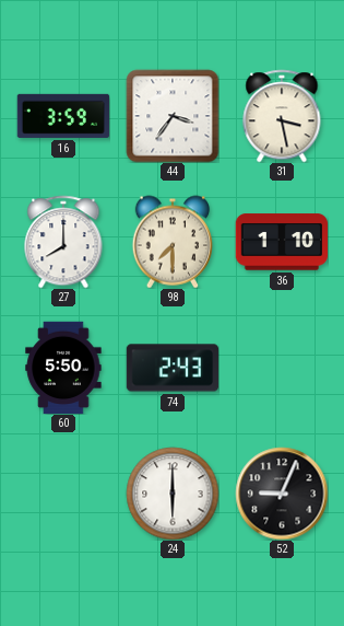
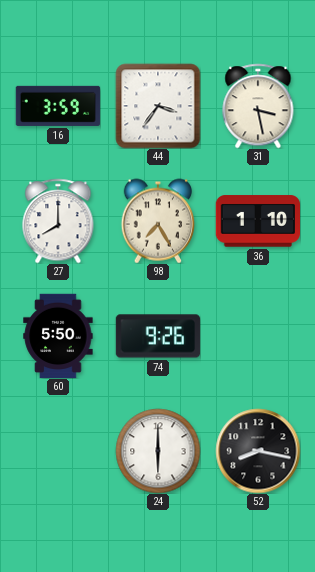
98: 7:30 -> 7:25 (157, 221)
74: 2:43 -> 9:26 (158, 336)
52: 9:04 -> 8:17 (258, 451)
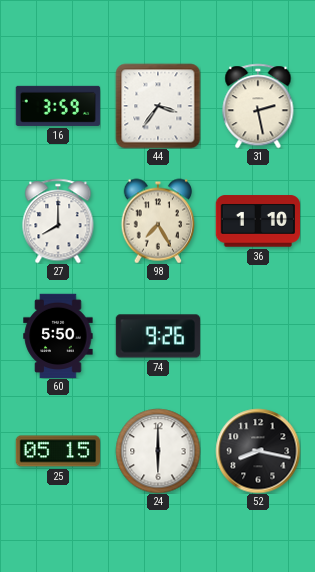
31: 3:28 -> 2:28 (258, 106)
25: none -> 05:15 (57, 451)
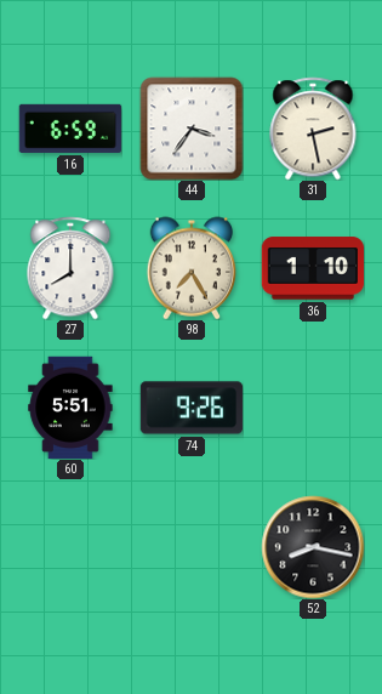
16: 3:59 -> 6:59 (70, 129)
60: 5:50 -> 5:51 (70, 408)
25: 05:15 -> none (57, 451)
24: 6:00 -> none (158, 451)
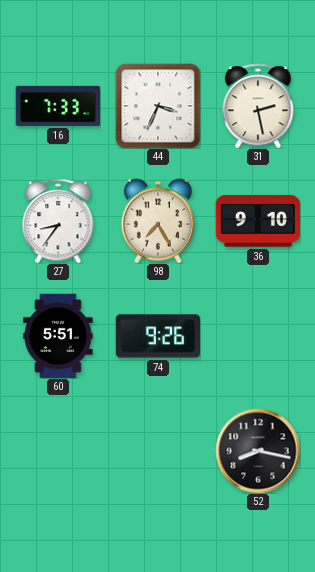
16: 6:59 -> 7:33 (58, 106)
44: 3:36 -> 3:34 (158, 106)
27: 8:00 -> 8:36 (58, 221)
36: 1:10 -> 9:10 (257, 221)
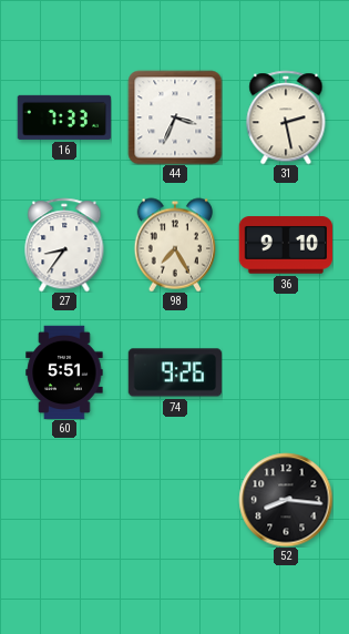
52: 8:17 -> 8:16 (286, 500)
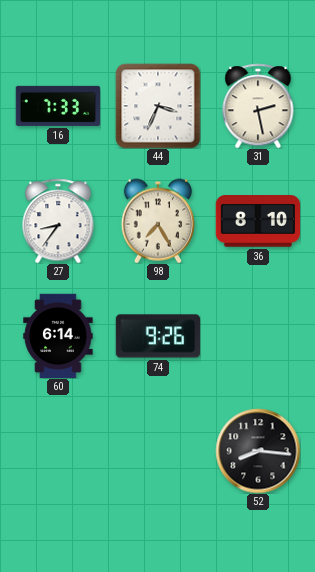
36: 9:10 -> 8:10 (257, 221)
60: 5:51 -> 6:14 (58, 336)
